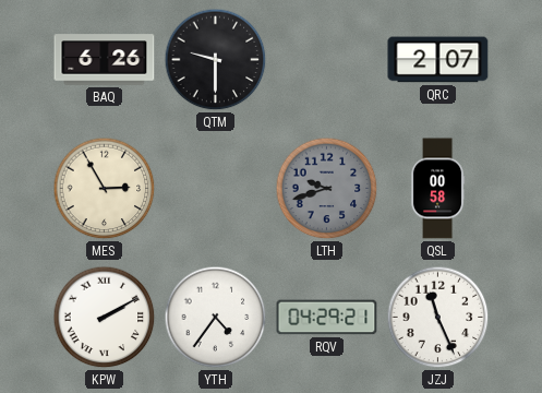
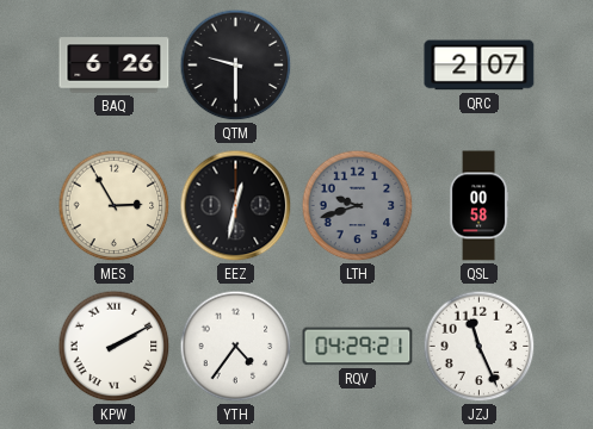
EEZ: none -> 12:32 (236, 206)
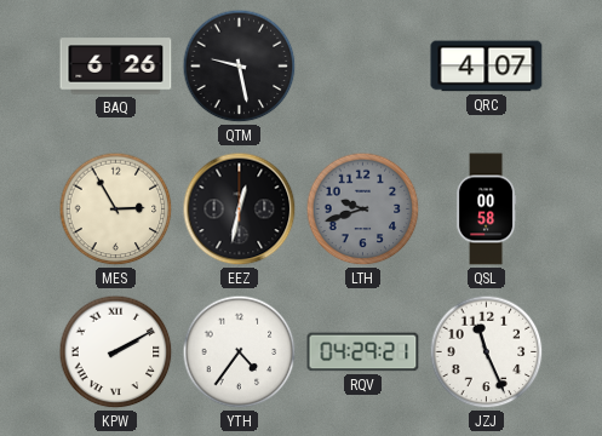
QTM: 9:30 -> 9:28 (240, 67)
QRC: 2:07 -> 4:07 (487, 67)
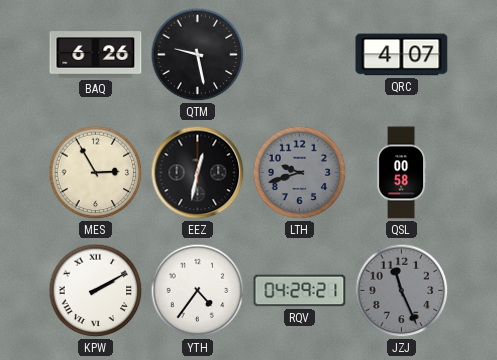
JZJ dial: white -> grey (402, 291)
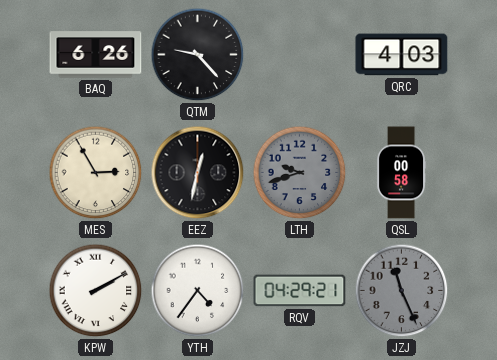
QTM: 9:28 -> 9:23 (198, 55)
QRC: 4:07 -> 4:03 (402, 55)
